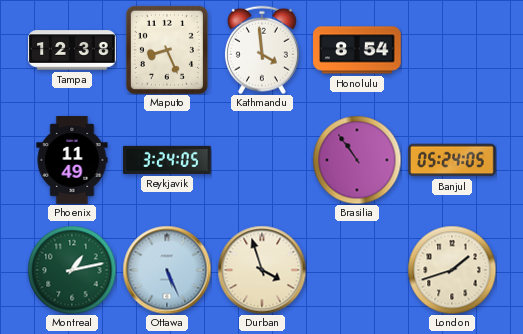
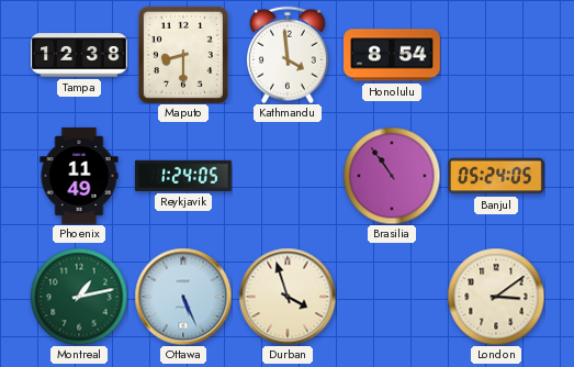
Maputo: 8:26 -> 8:30 (183, 55)
Reykjavik: 3:24 -> 1:24 (183, 176)
London: 1:42 -> 3:09 (496, 297)
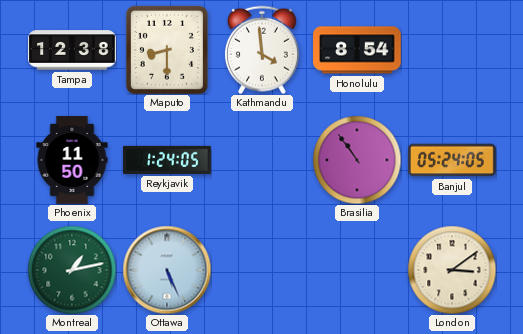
Phoenix: 11:49 -> 11:50 (72, 160)
Durban: 3:57 -> none (288, 297)
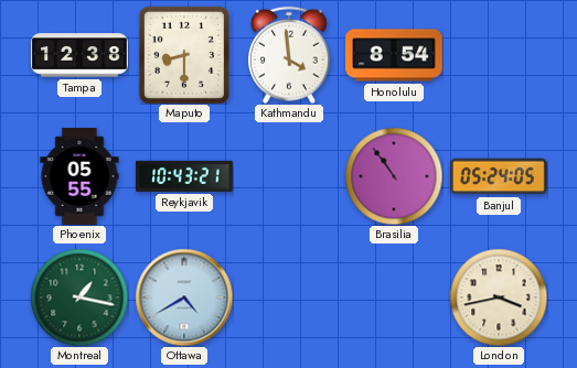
Phoenix: 11:50 -> 05:55 (79, 176)
Reykjavik: 1:24 -> 10:43 (184, 176)
Montreal: 1:13 -> 1:17 (79, 297)
Ottawa: 5:26 -> 4:40 (184, 297)
London: 3:09 -> 3:43 (499, 297)
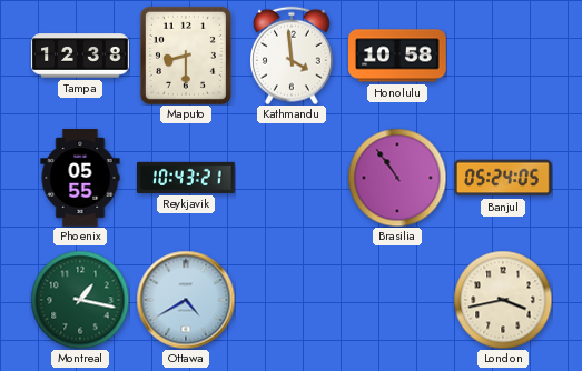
Honolulu: 8:54 -> 10:58 (397, 56)
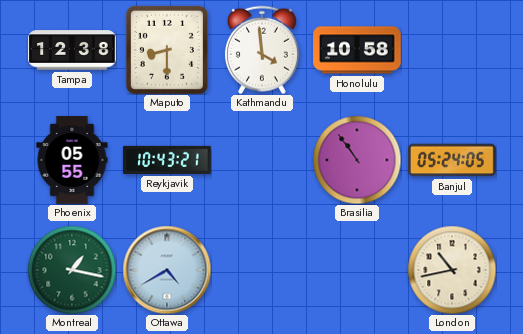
London: 3:43 -> 10:43 (452, 270)
